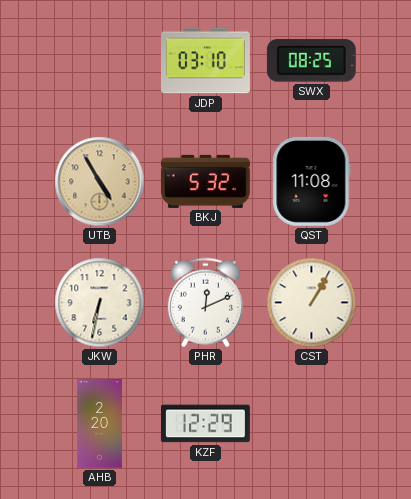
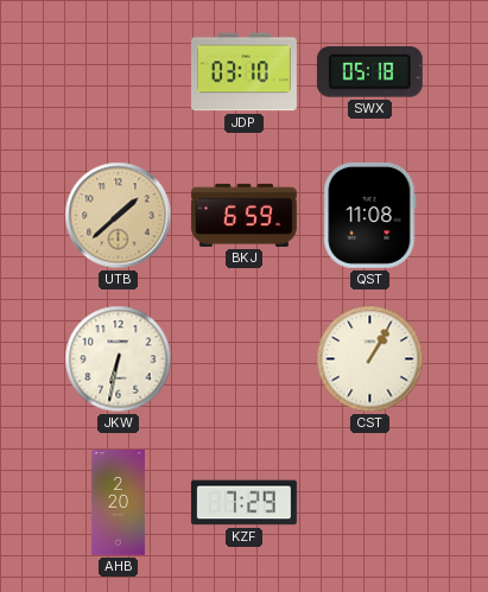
SWX: 08:25 -> 05:18 (369, 72)
UTB: 4:55 -> 1:38 (119, 216)
BKJ: 5:32 -> 6:59 (243, 215)
PHR: 12:11 -> none (205, 303)
KZF: 12:29 -> 7:29 (243, 503)
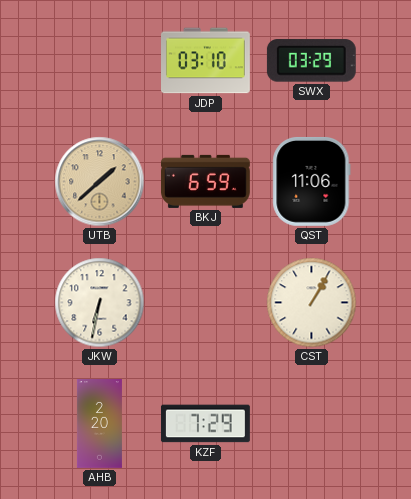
SWX: 05:18 -> 03:29 (311, 61)
QST: 11:08 -> 11:06 (312, 181)
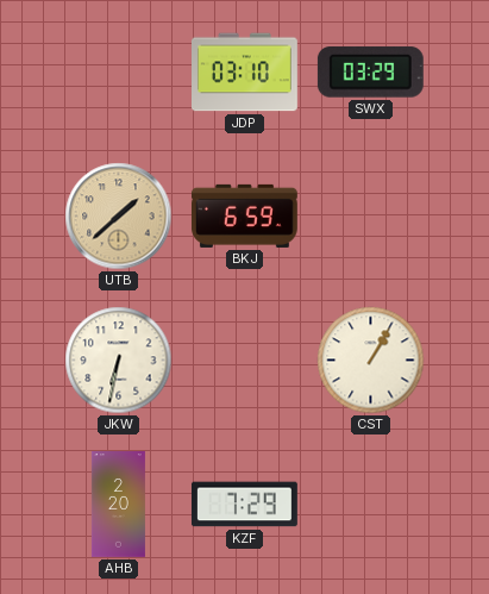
QST: 11:06 -> none (312, 181)
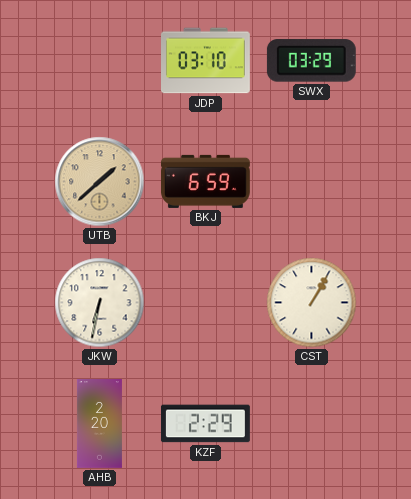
KZF: 7:29 -> 2:29 (205, 424)
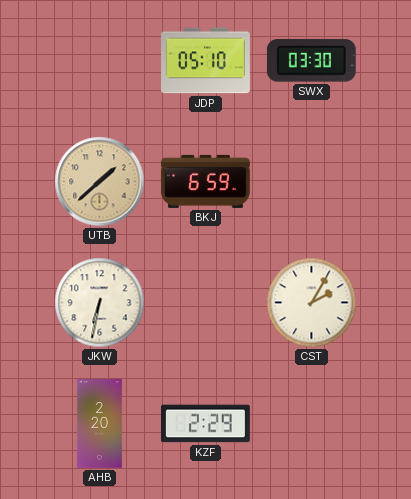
JDP: 03:10 -> 05:10 (206, 61)
SWX: 03:29 -> 03:30 (311, 61)
CST: 1:05 -> 2:05 (312, 303)
